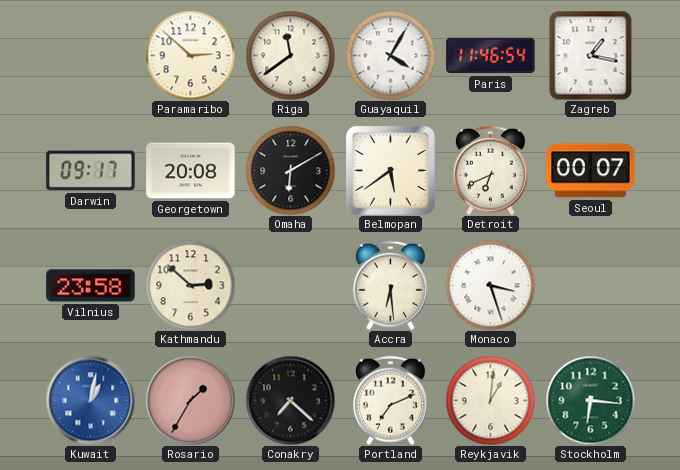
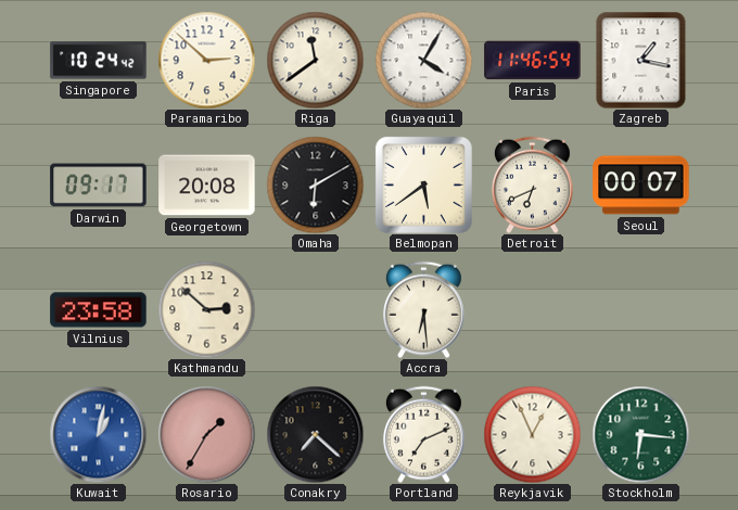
Singapore: none -> 10:24 (99, 61)
Monaco: 3:27 -> none (490, 285)
Reykjavik: 1:01 -> 12:56 (532, 434)
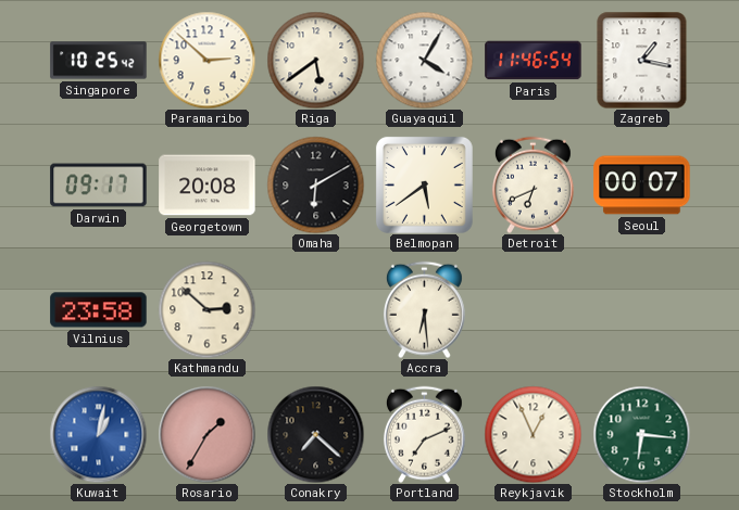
Singapore: 10:24 -> 10:25 (99, 61)
Riga: 11:39 -> 5:39 (315, 60)
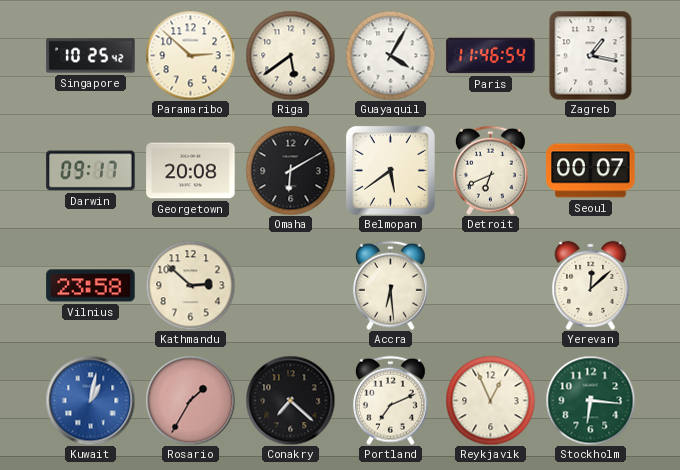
Yerevan: none -> 12:08 (591, 285)
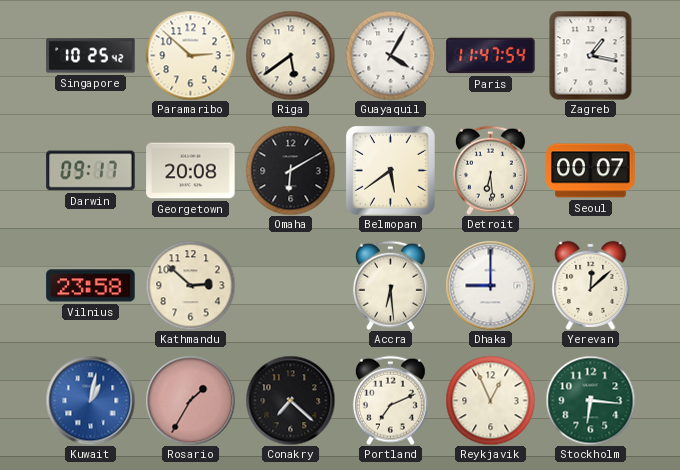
Paris: 11:46 -> 11:47 (491, 56)
Detroit: 6:41 -> 6:29 (490, 170)
Dhaka: none -> 9:00 (490, 285)
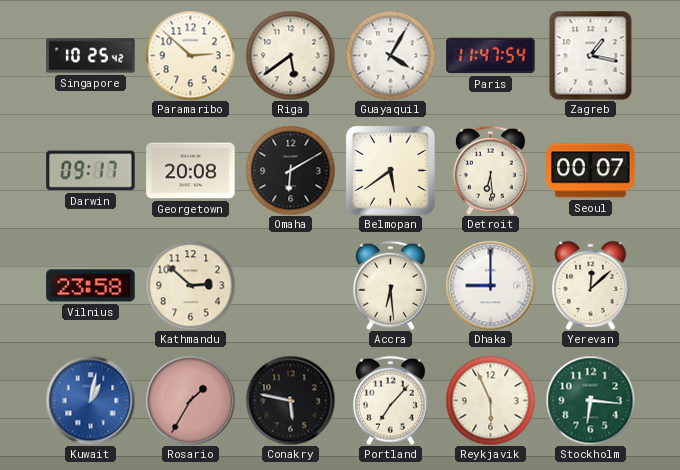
Conakry: 7:22 -> 5:47 (290, 400)
Portland: 7:11 -> 7:07 (390, 400)
Reykjavik: 12:56 -> 5:56 (490, 400)
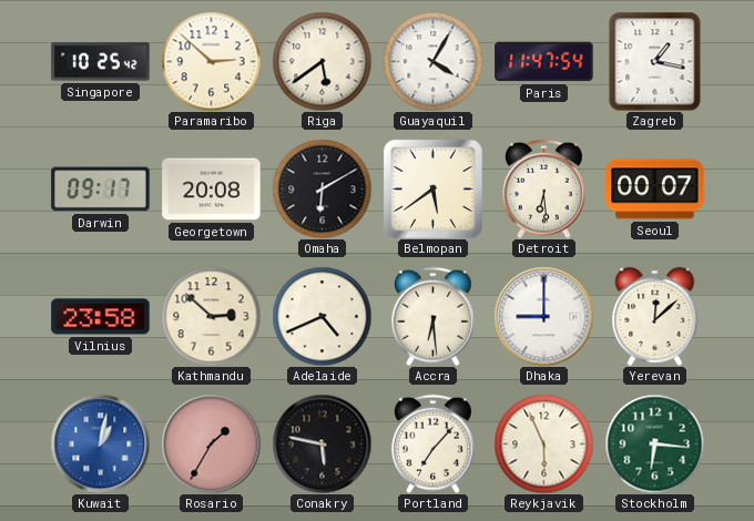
Adelaide: none -> 4:41 (322, 316)
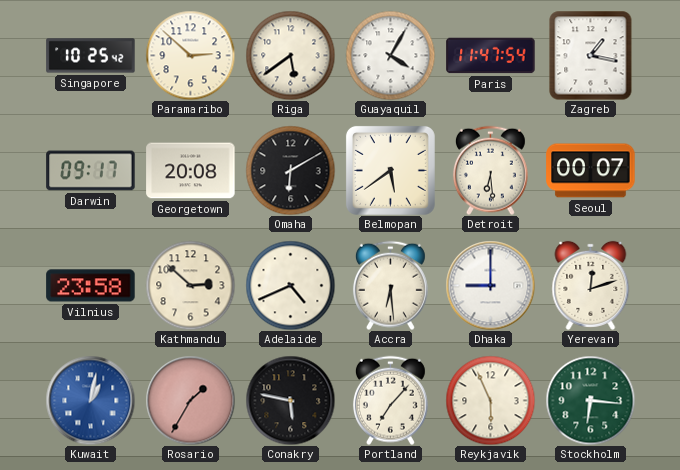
Yerevan: 12:08 -> 12:12 (591, 285)
